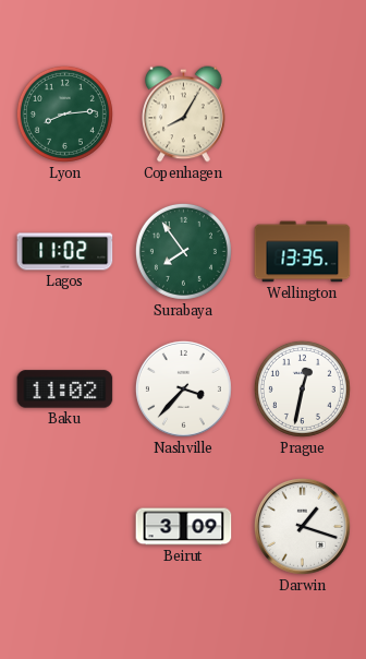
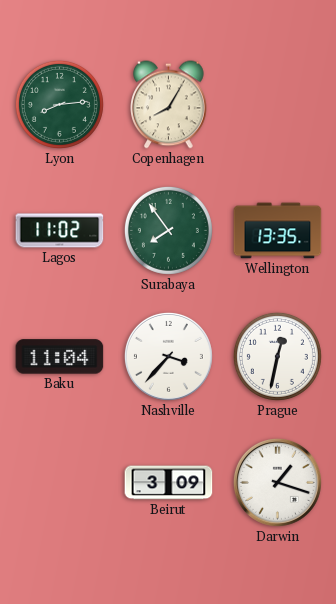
Baku: 11:02 -> 11:04 (60, 357)
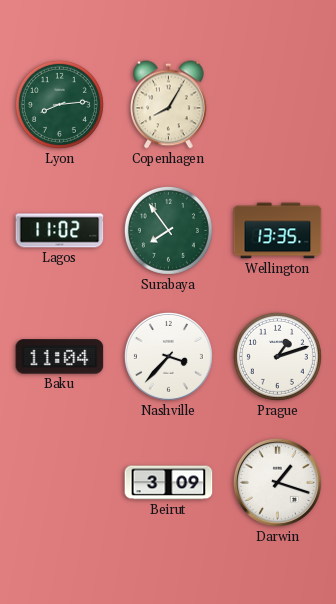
Prague: 12:32 -> 1:12 (277, 356)
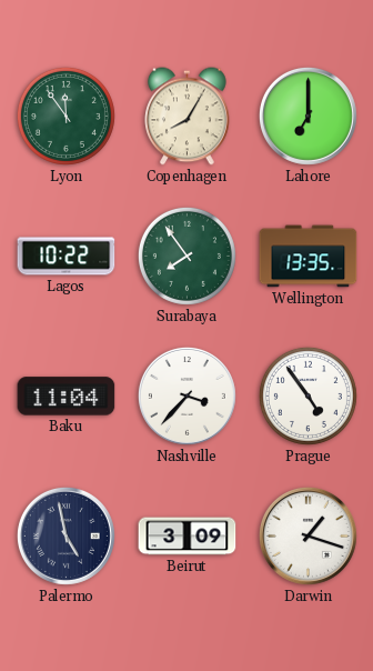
Lyon: 8:14 -> 11:54 (65, 116)
Lahore: none -> 7:00 (308, 116)
Lagos: 11:02 -> 10:22 (67, 257)
Prague: 1:12 -> 4:54 (308, 395)
Palermo: none -> 4:58 (65, 535)
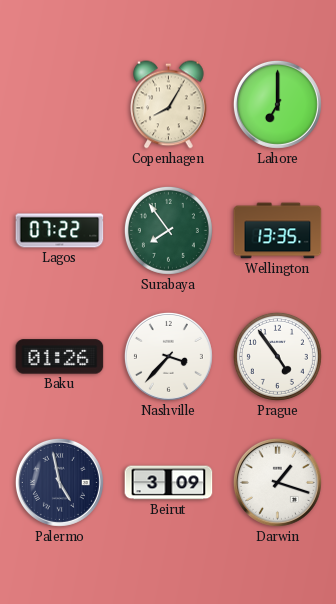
Lyon: 11:54 -> none (65, 116)
Lagos: 10:22 -> 07:22 (60, 231)
Baku: 11:04 -> 01:26 (60, 357)
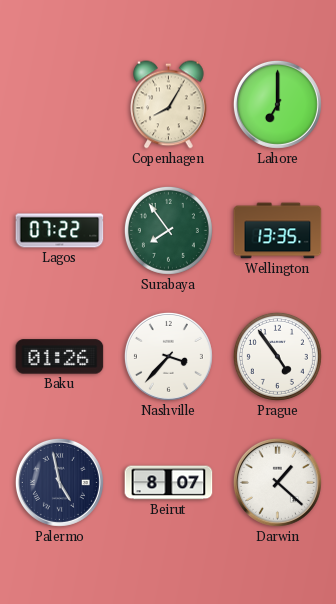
Beirut: 3:09 -> 8:07 (169, 483)
Darwin: 1:18 -> 1:22 (277, 482)
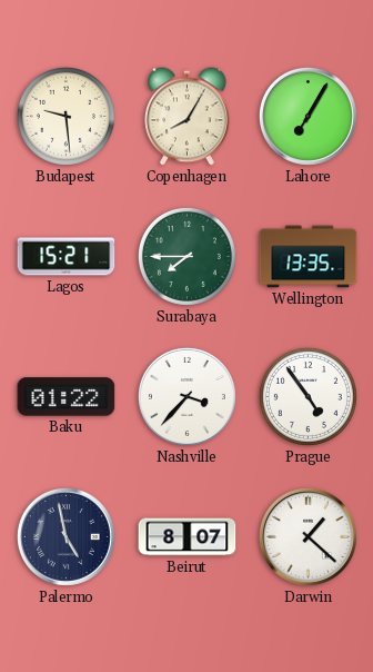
Budapest: none -> 9:29 (65, 116)
Lahore: 7:00 -> 7:05 (308, 116)
Lagos: 07:22 -> 15:21 (67, 257)
Surabaya: 7:54 -> 7:45 (186, 256)
Baku: 01:26 -> 01:22 (67, 397)
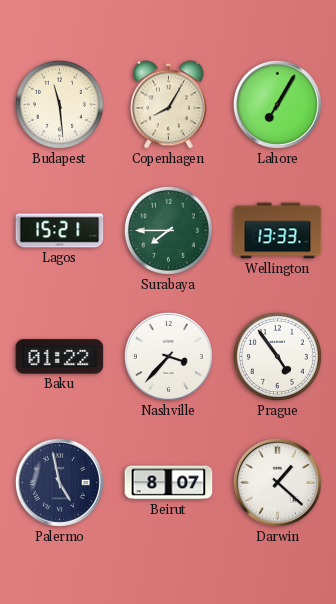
Budapest: 9:29 -> 11:29 (59, 104)
Wellington: 13:35 -> 13:33 (278, 231)
